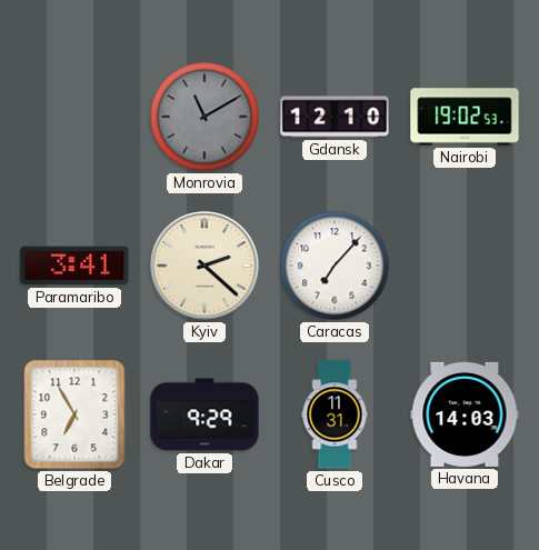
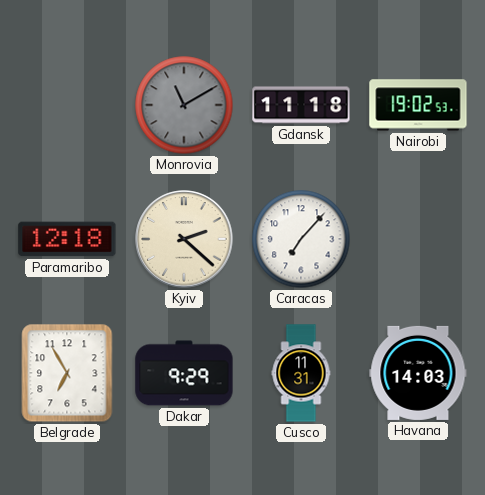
Gdansk: 12:10 -> 11:18 (301, 105)
Paramaribo: 3:41 -> 12:18 (67, 239)
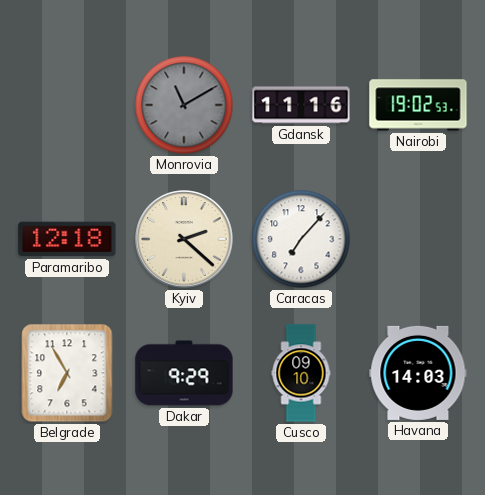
Gdansk: 11:18 -> 11:16 (301, 105)
Cusco: 11:31 -> 09:10 (301, 373)
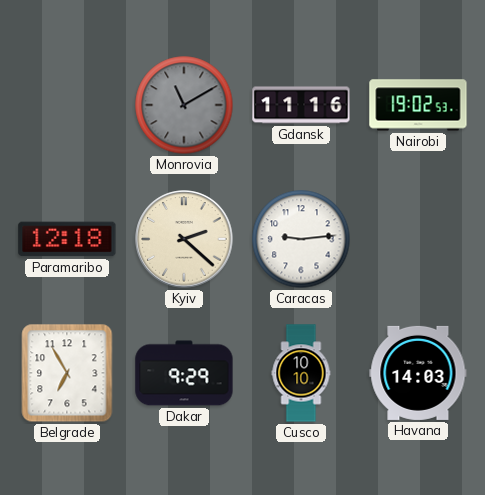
Caracas: 7:07 -> 9:14 (301, 239)
Cusco: 09:10 -> 10:10 (301, 373)
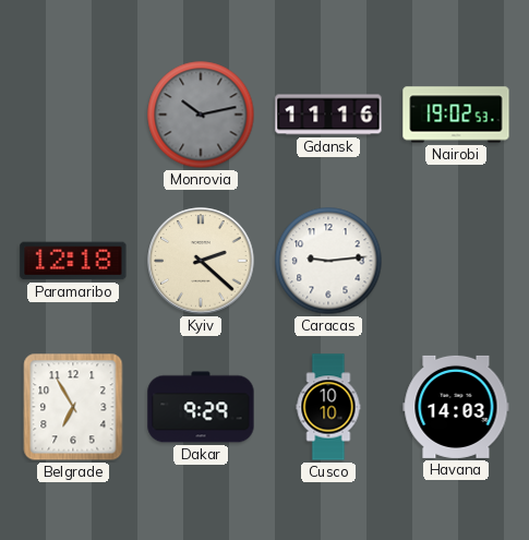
Monrovia: 11:10 -> 10:13 (201, 115)
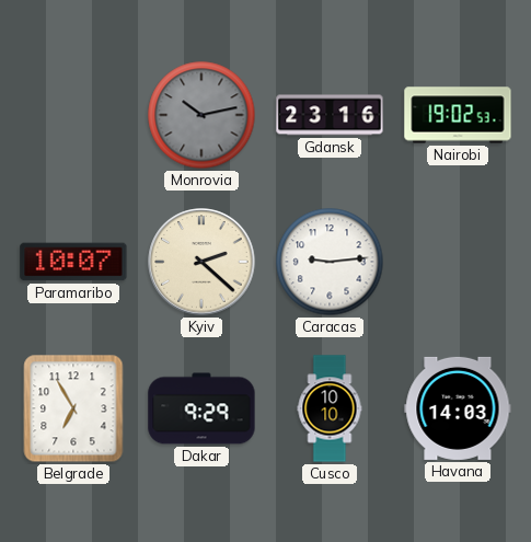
Gdansk: 11:16 -> 23:16 (330, 115)
Paramaribo: 12:18 -> 10:07 (73, 262)
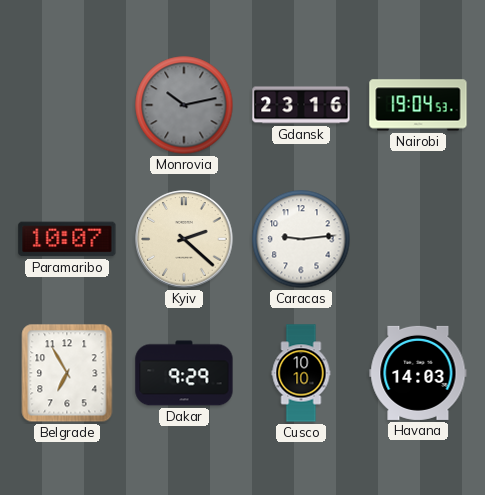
Nairobi: 19:02 -> 19:04 (418, 105)
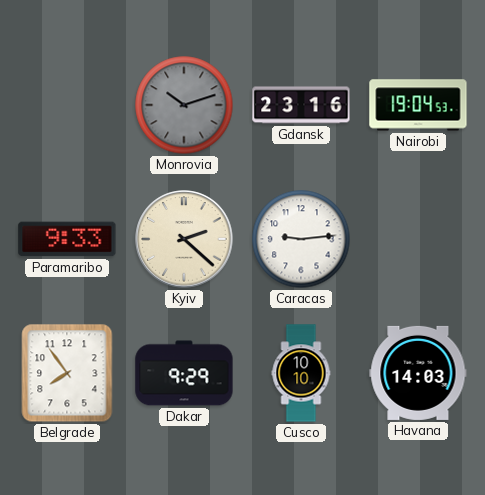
Monrovia: 10:13 -> 10:12 (184, 105)
Paramaribo: 10:07 -> 9:33 (67, 239)
Belgrade: 6:55 -> 7:54 (67, 373)
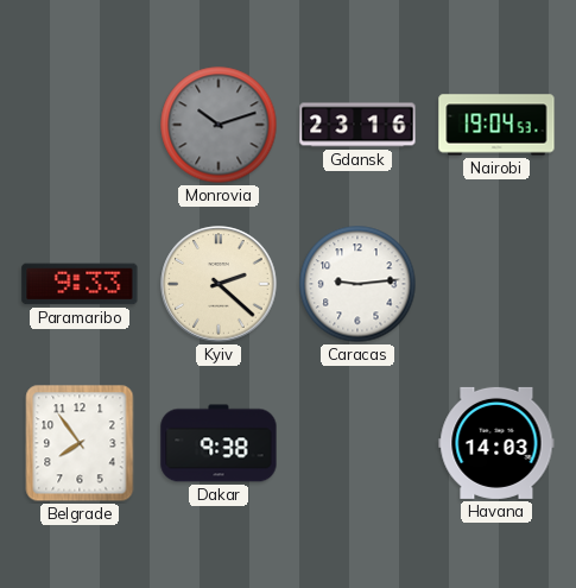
Dakar: 9:29 -> 9:38 (219, 443)
Cusco: 10:10 -> none (301, 373)
